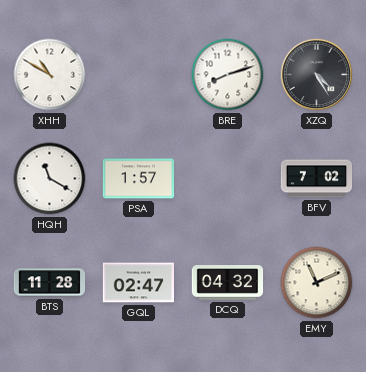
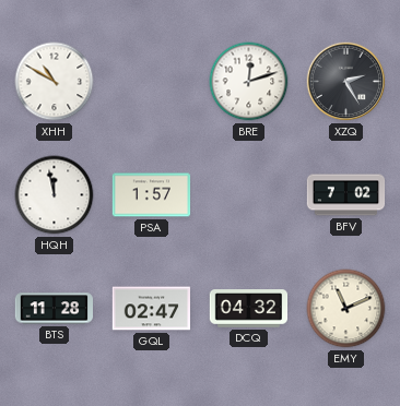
BRE: 8:12 -> 12:12 (249, 82)
XZQ: 4:25 -> 2:25 (346, 82)
HQH: 11:20 -> 11:58 (55, 195)
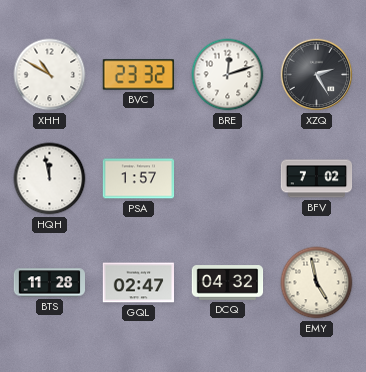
BVC: none -> 23:32 (138, 75)
EMY: 11:11 -> 4:58 (317, 283)
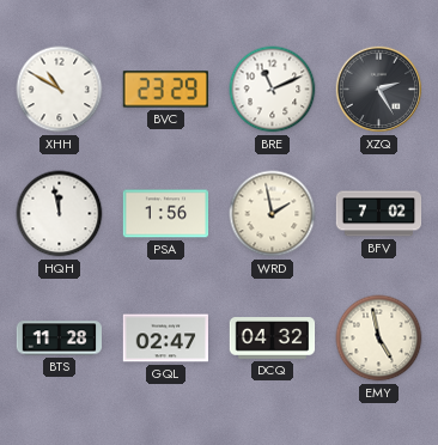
BVC: 23:32 -> 23:29 (165, 90)
BRE: 12:12 -> 11:11 (273, 90)
PSA: 1:57 -> 1:56 (166, 214)
WRD: none -> 1:58 (273, 214)
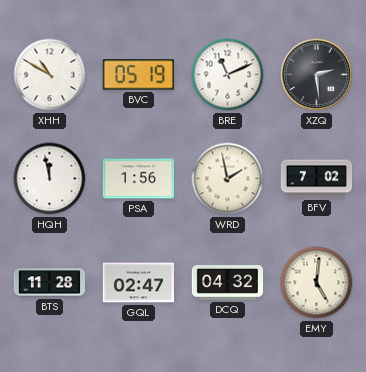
BVC: 23:29 -> 05:19 (138, 75)
XZQ: 2:25 -> 2:29 (317, 75)
EMY: 4:58 -> 5:01 (317, 283)
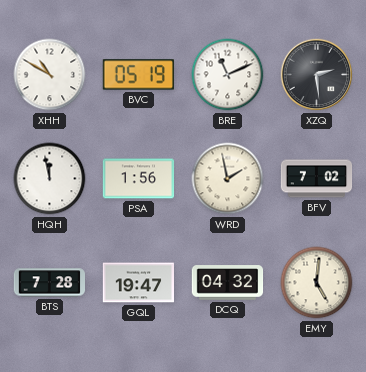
BTS: 11:28 -> 7:28 (50, 283)
GQL: 02:47 -> 19:47 (139, 283)
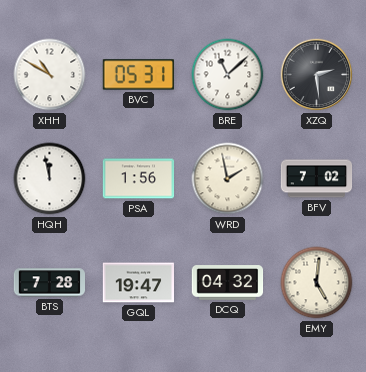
BVC: 05:19 -> 05:31 (138, 75)
BRE: 11:11 -> 11:08 (228, 75)
